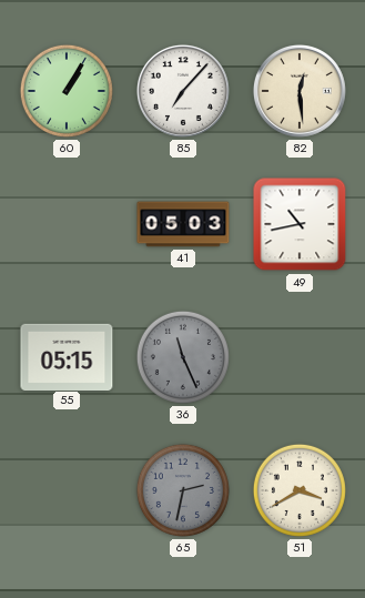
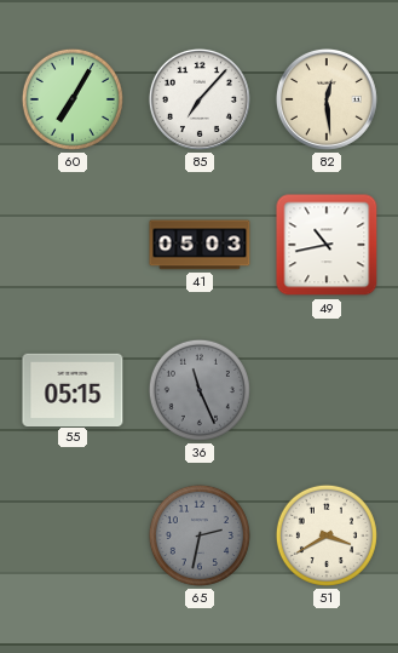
60: 1:05 -> 7:05 (73, 99)
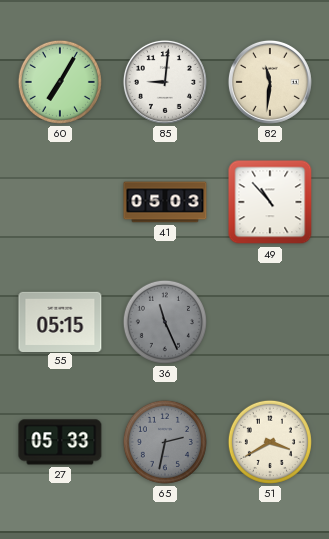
85: 7:07 -> 9:01 (165, 82)
82: 12:29 -> 11:31 (270, 82)
49: 10:43 -> 10:53 (270, 202)
27: none -> 05:33 (60, 442)
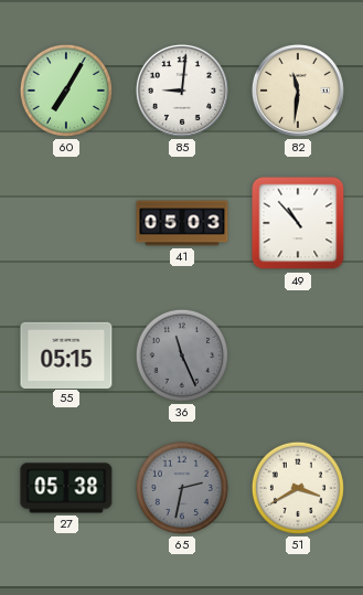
27: 05:33 -> 05:38 (66, 488)
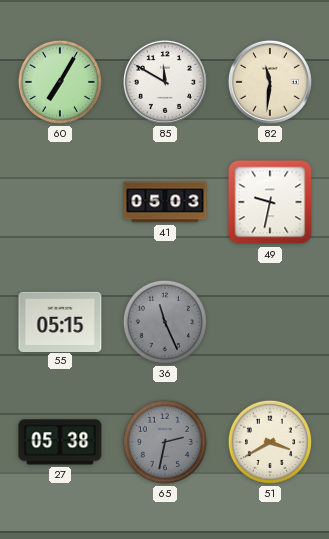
85: 9:01 -> 11:50 (165, 82)
49: 10:53 -> 9:32 (270, 202)
